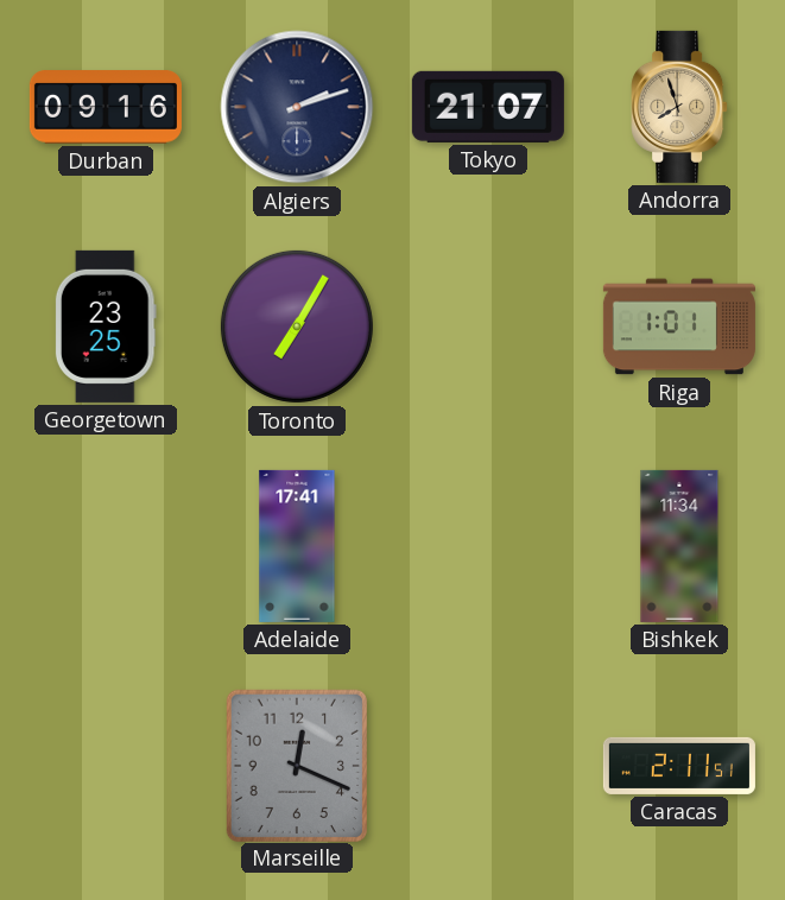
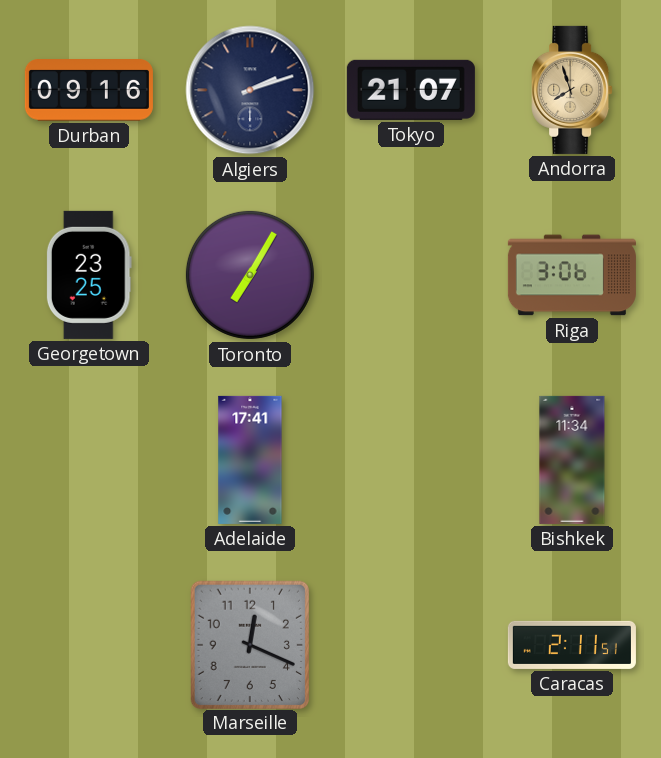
Riga: 1:01 -> 3:06 (572, 275)
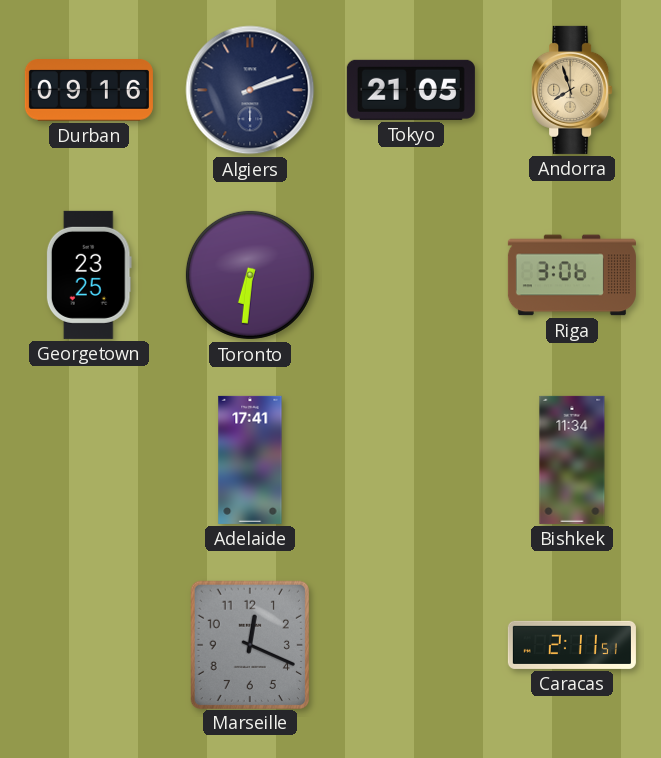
Tokyo: 21:07 -> 21:05 (411, 90)
Toronto: 7:05 -> 6:31 (250, 275)
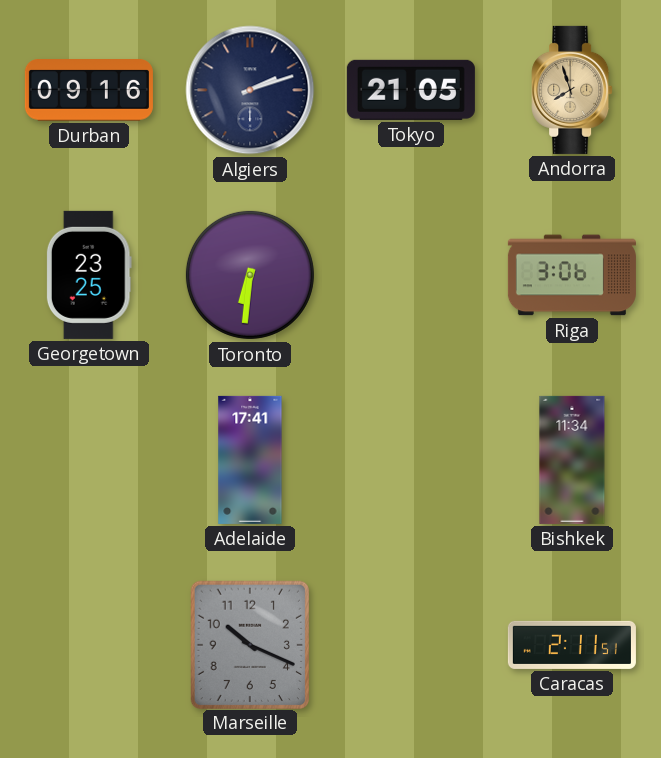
Marseille: 12:19 -> 10:19 (250, 644)
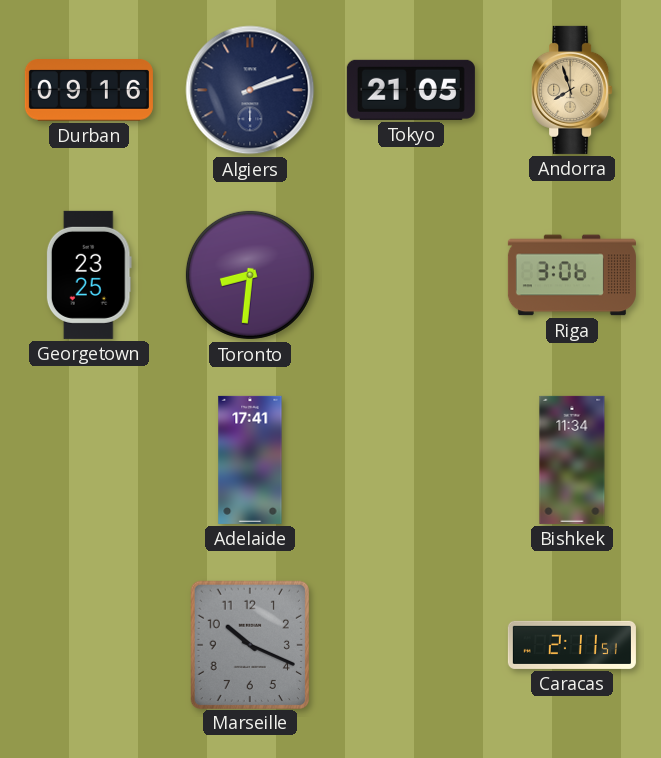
Toronto: 6:31 -> 8:31 (250, 275)
